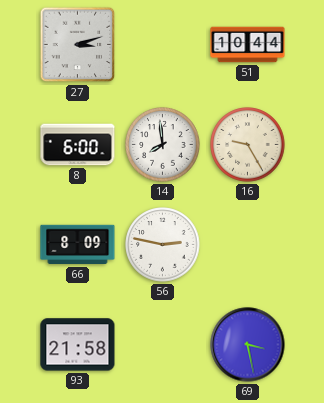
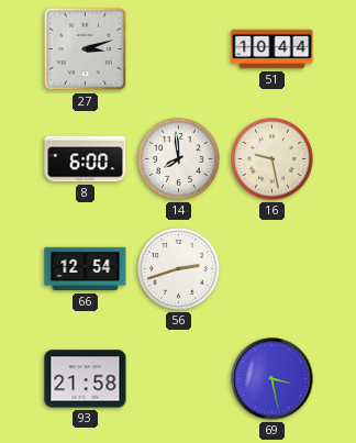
16: 9:25 -> 9:28 (272, 159)
66: 8:09 -> 12:54 (86, 269)
56: 2:47 -> 2:42 (179, 269)
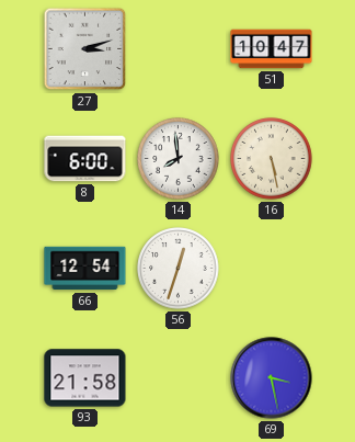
51: 10:44 -> 10:47 (272, 49)
16: 9:28 -> 5:28 (272, 159)
56: 2:42 -> 12:33 (179, 269)
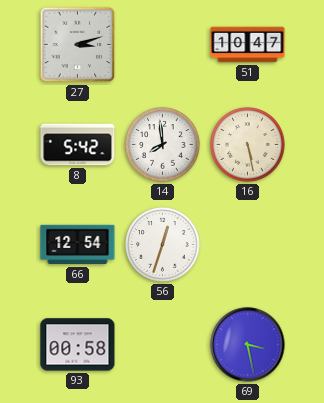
8: 6:00 -> 5:42 (78, 145)
93: 21:58 -> 00:58 (78, 345)
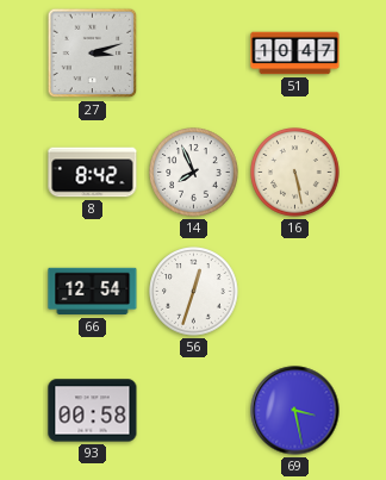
8: 5:42 -> 8:42 (93, 173)
14: 7:59 -> 7:56 (194, 173)
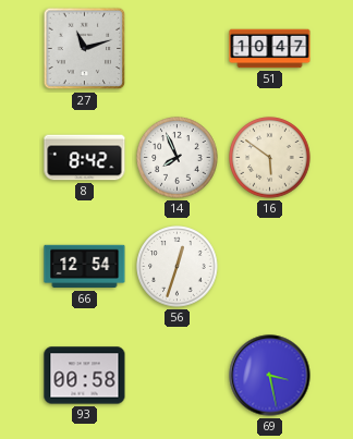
27: 3:12 -> 11:12 (85, 49)
16: 5:28 -> 5:51 (270, 158)
